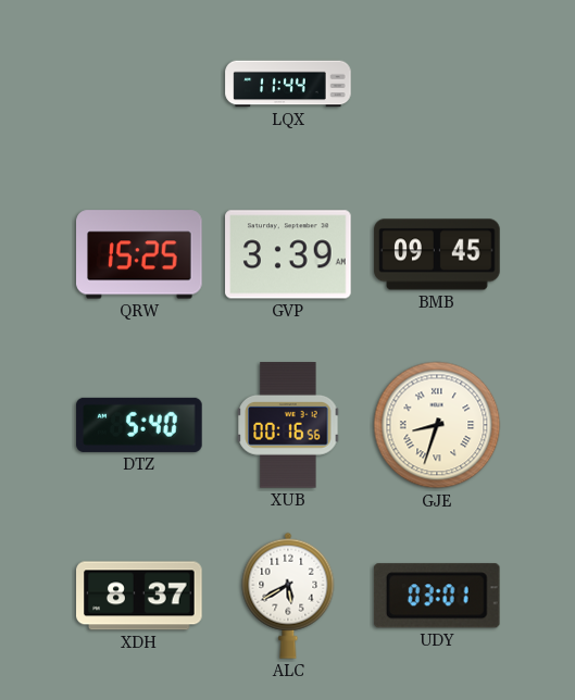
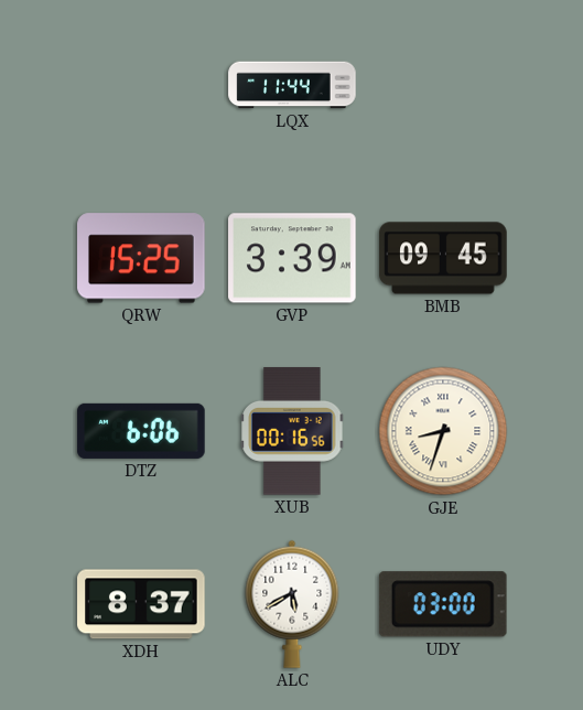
DTZ: 5:40 -> 6:06 (141, 431)
UDY: 03:01 -> 03:00 (443, 604)
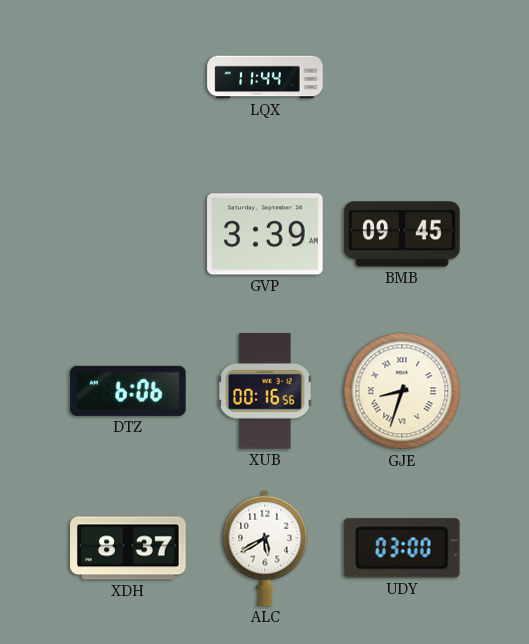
QRW: 15:25 -> none (141, 258)
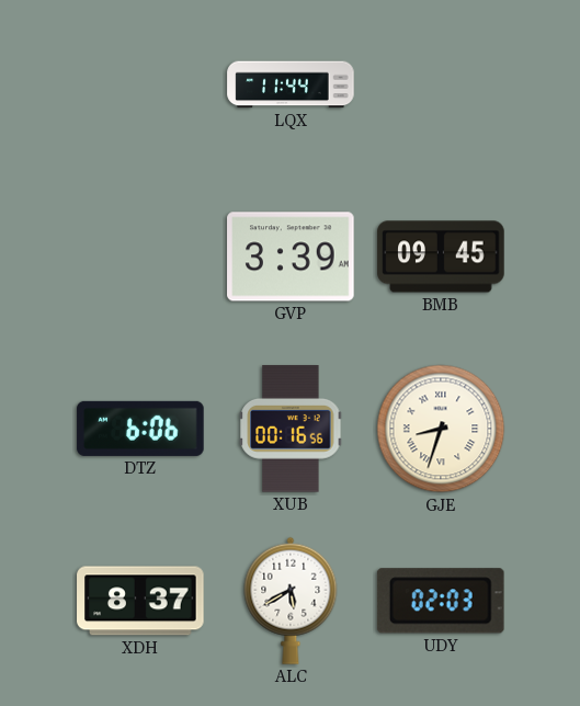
UDY: 03:00 -> 02:03 (441, 601)
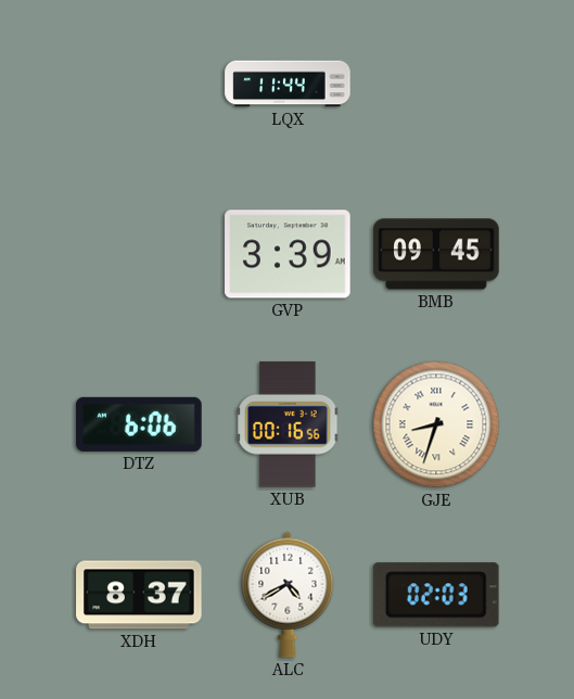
ALC: 5:40 -> 4:40 (288, 595)
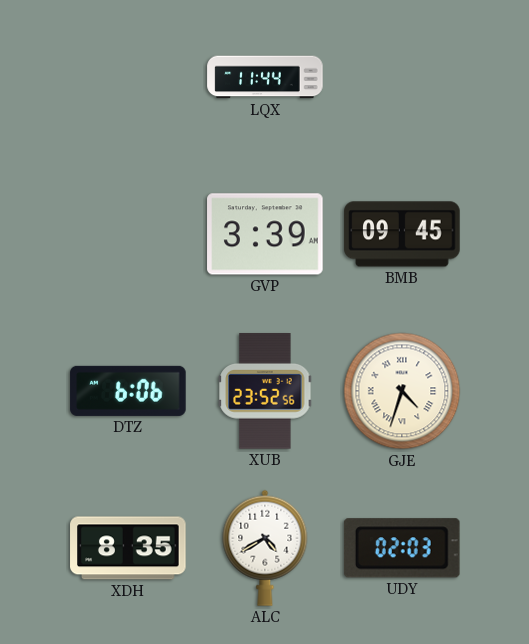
XUB: 00:16 -> 23:52 (265, 391)
GJE: 8:33 -> 4:33 (402, 391)
XDH: 8:37 -> 8:35 (128, 548)
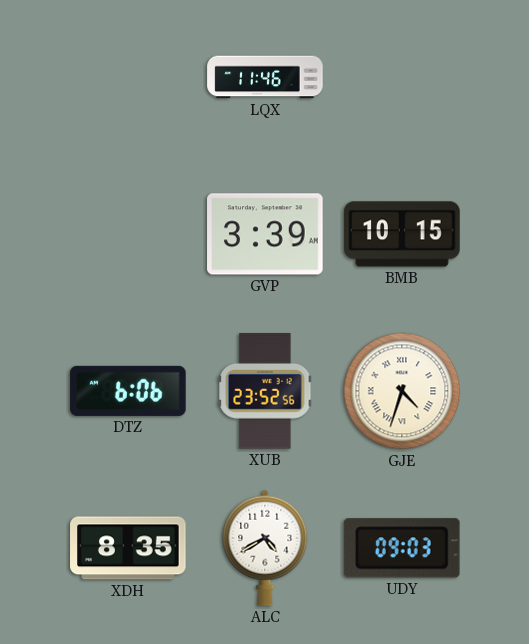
LQX: 11:44 -> 11:46 (265, 77)
BMB: 09:45 -> 10:15 (402, 234)
UDY: 02:03 -> 09:03 (402, 548)
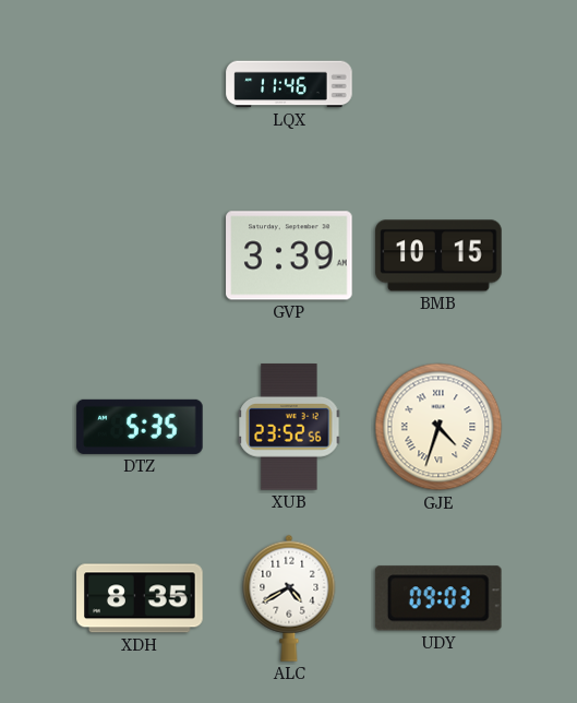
DTZ: 6:06 -> 5:35 (140, 427)
